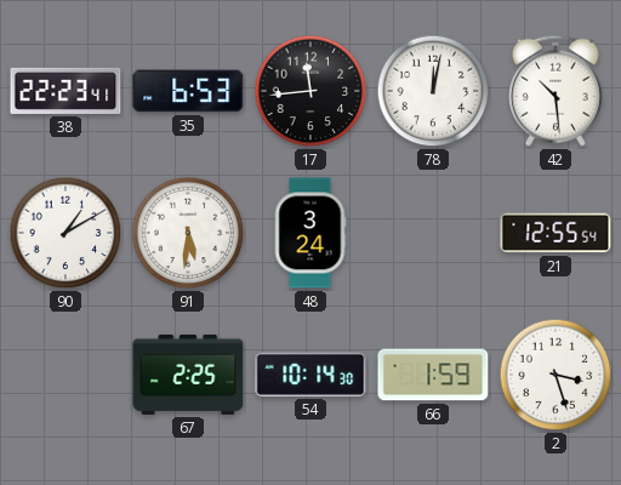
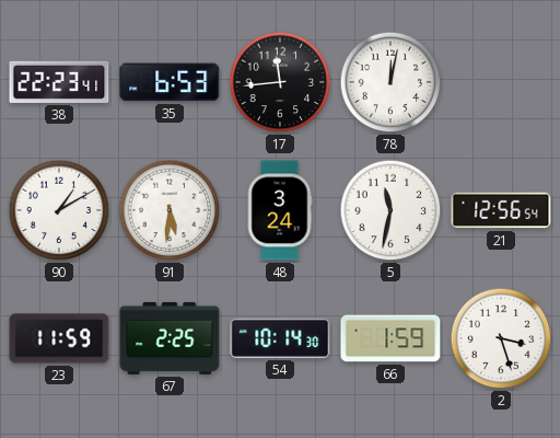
42: 10:29 -> none (557, 91)
5: none -> 11:32 (390, 210)
21: 12:55 -> 12:56 (501, 210)
23: none -> 11:59 (59, 338)
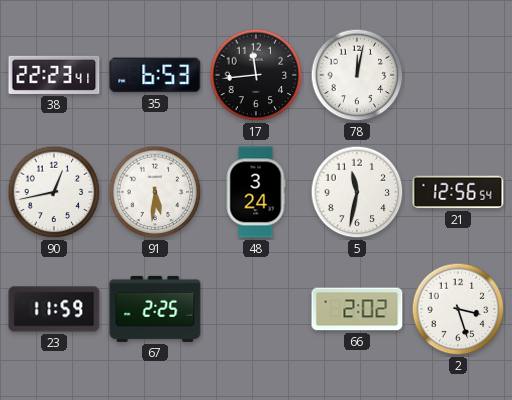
90: 1:10 -> 12:43 (54, 192)
54: 10:14 -> none (280, 338)
66: 1:59 -> 2:02 (357, 309)
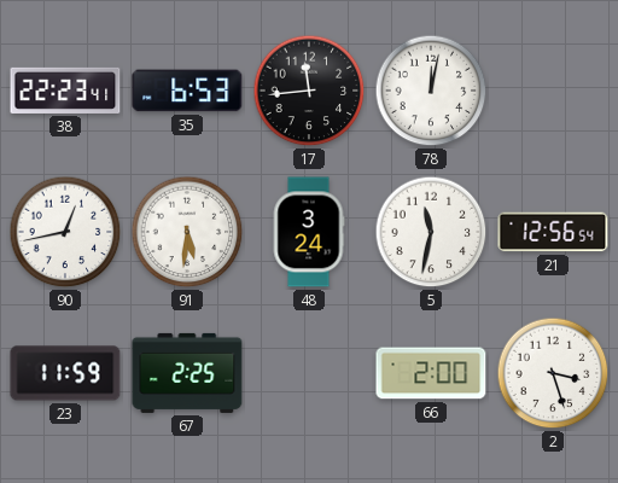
66: 2:02 -> 2:00 (431, 373)
